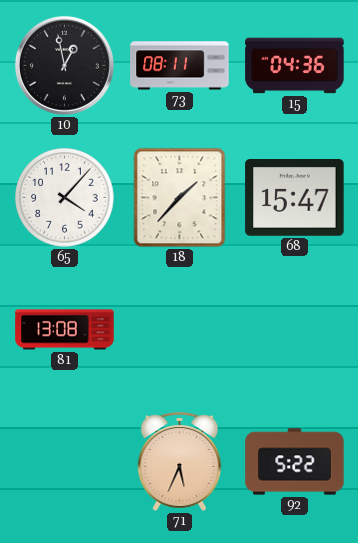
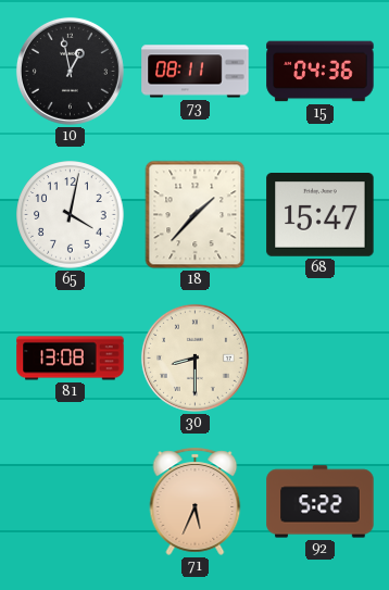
65: 4:07 -> 4:02 (71, 215)
30: none -> 8:30 (195, 357)
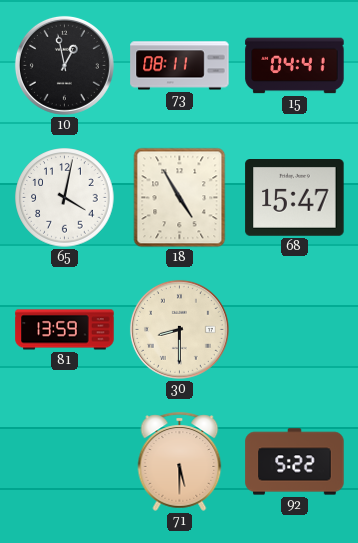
15: 04:36 -> 04:41 (295, 66)
18: 1:37 -> 4:55 (180, 198)
81: 13:08 -> 13:59 (65, 330)
71: 5:34 -> 5:30 (180, 461)
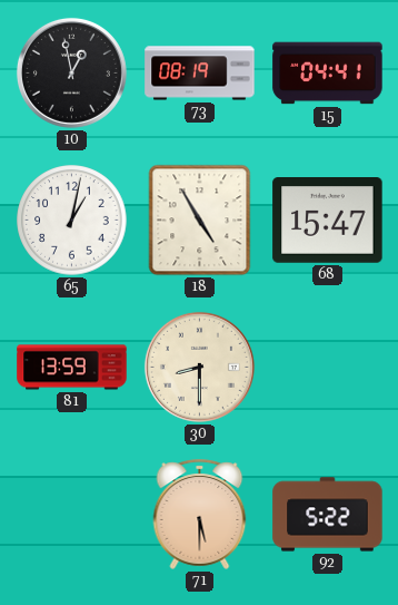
73: 08:11 -> 08:19 (200, 74)
65: 4:02 -> 1:02 (72, 221)
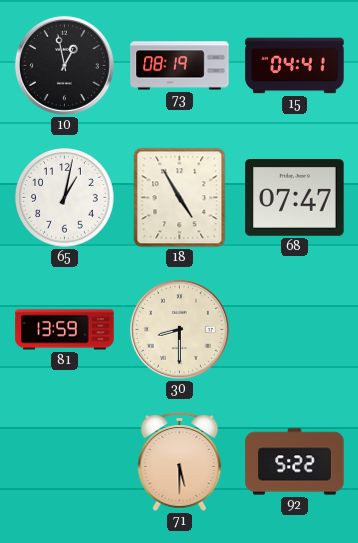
68: 15:47 -> 07:47 (295, 198)
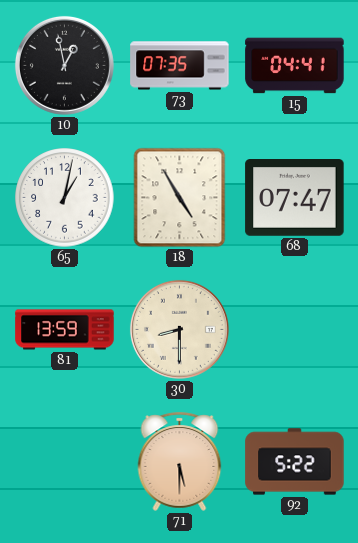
73: 08:19 -> 07:35 (180, 66)
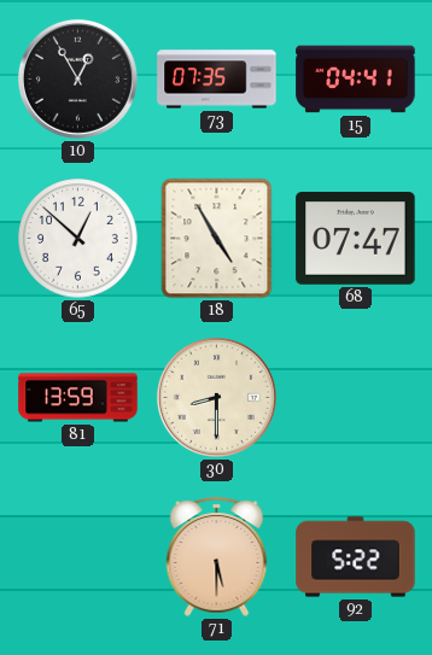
10: 12:58 -> 12:55 (77, 78)
65: 1:02 -> 12:52 (78, 239)
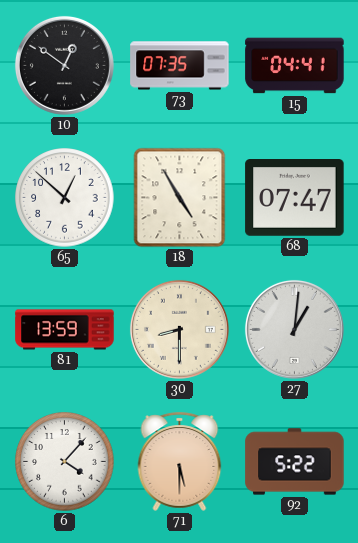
10: 12:55 -> 12:51 (64, 65)
27: none -> 1:01 (294, 329)
6: none -> 4:07 (65, 462)
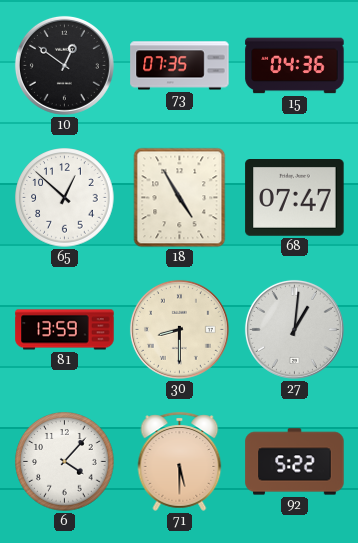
15: 04:41 -> 04:36 (295, 66)
